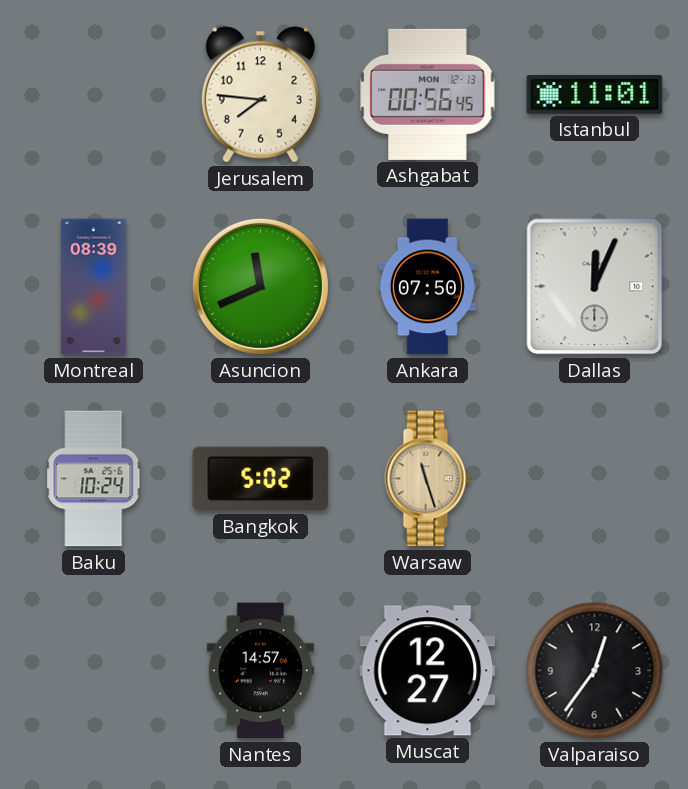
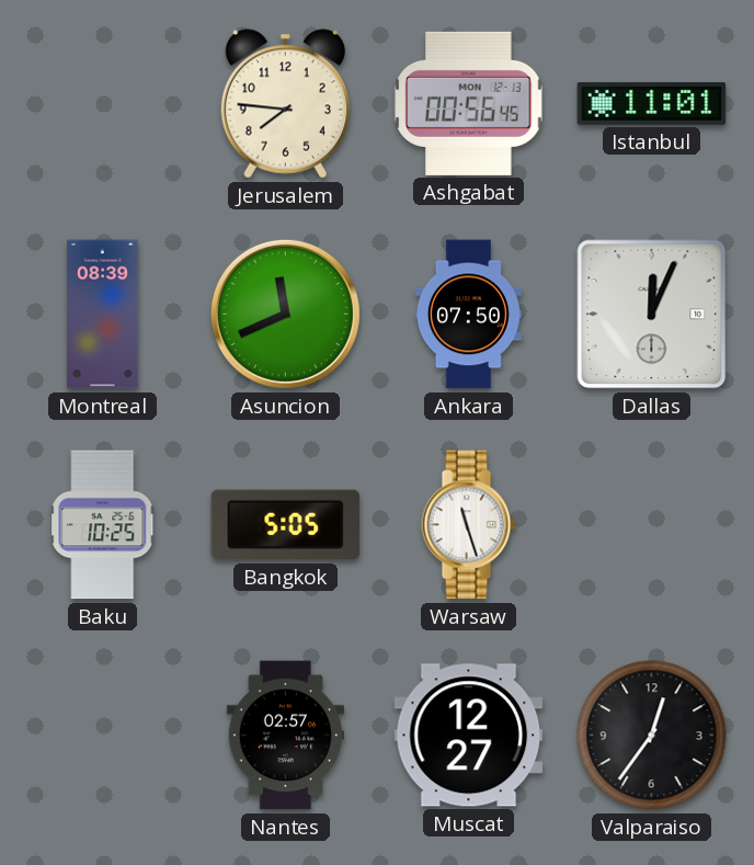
Baku: 10:24 -> 10:25 (103, 525)
Bangkok: 5:02 -> 5:05 (286, 525)
Warsaw dial: champagne -> white (469, 525)
Nantes: 14:57 -> 02:57 (285, 736)
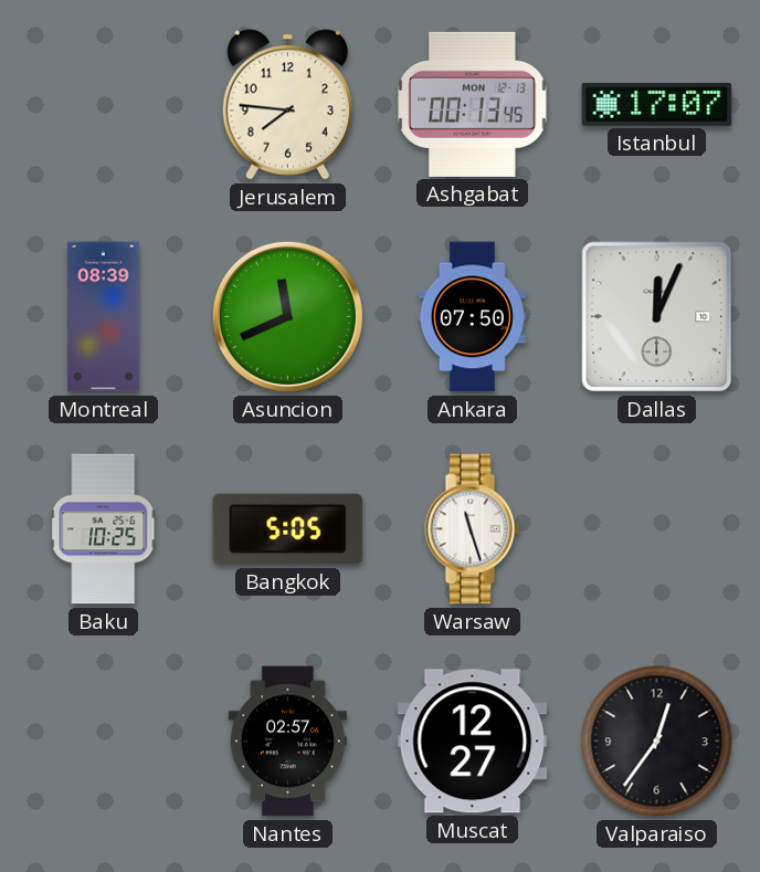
Ashgabat: 00:56 -> 00:13 (473, 104)
Istanbul: 11:01 -> 17:07 (657, 104)
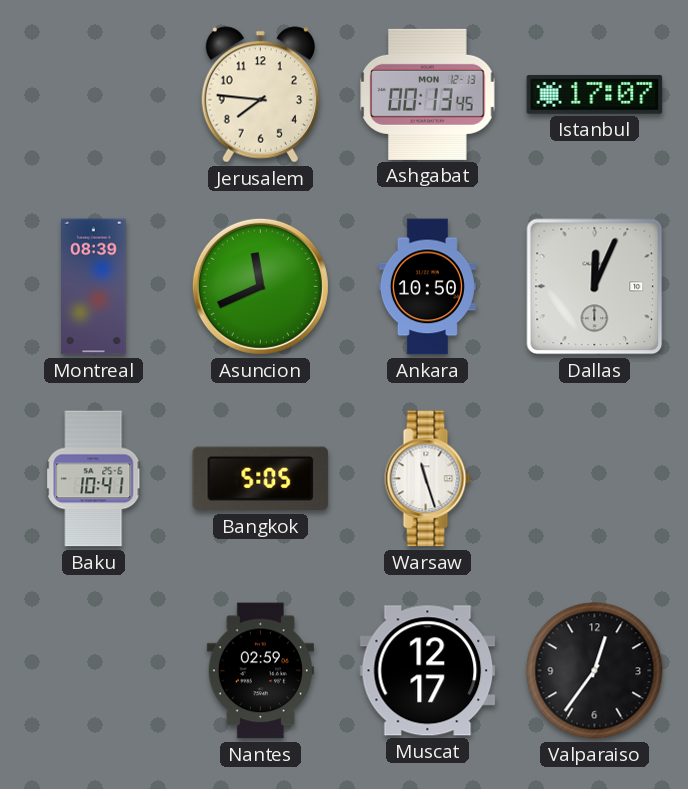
Ankara: 07:50 -> 10:50 (427, 287)
Baku: 10:25 -> 10:41 (94, 479)
Nantes: 02:57 -> 02:59 (260, 671)
Muscat: 12:27 -> 12:17 (428, 671)
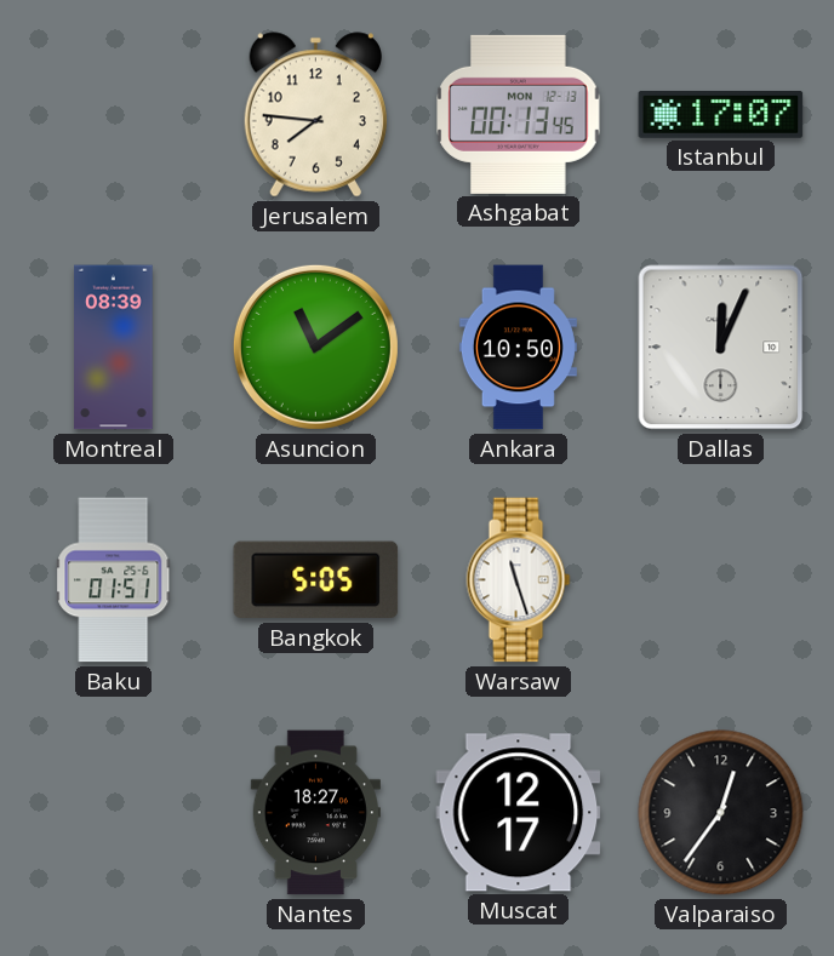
Asuncion: 11:41 -> 11:09 (315, 347)
Baku: 10:41 -> 01:51 (114, 580)
Nantes: 02:59 -> 18:27 (315, 813)
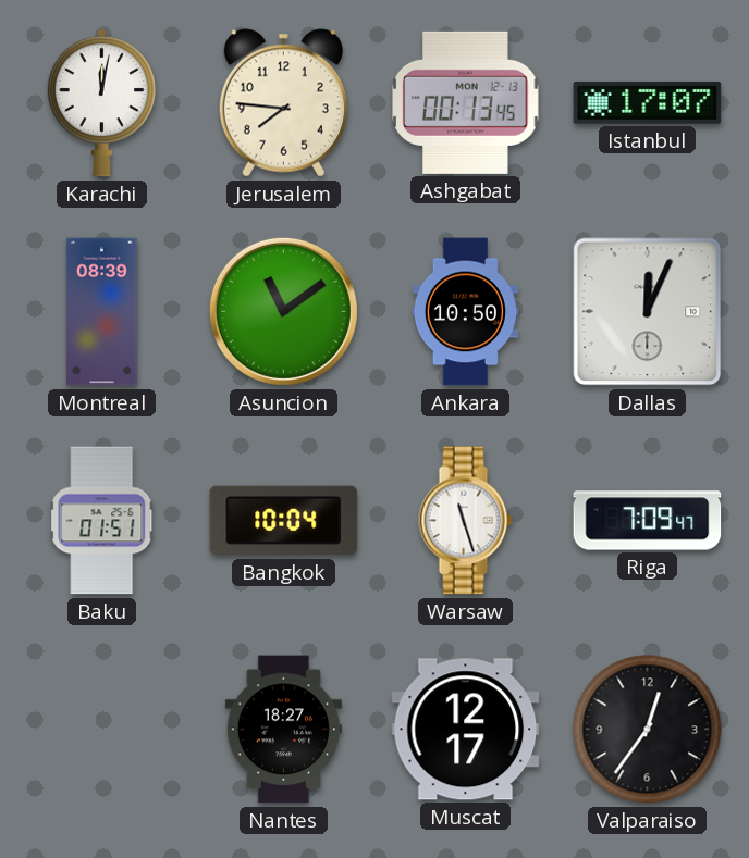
Karachi: none -> 12:02 (101, 103)
Bangkok: 5:05 -> 10:04 (284, 521)
Riga: none -> 7:09 (648, 521)
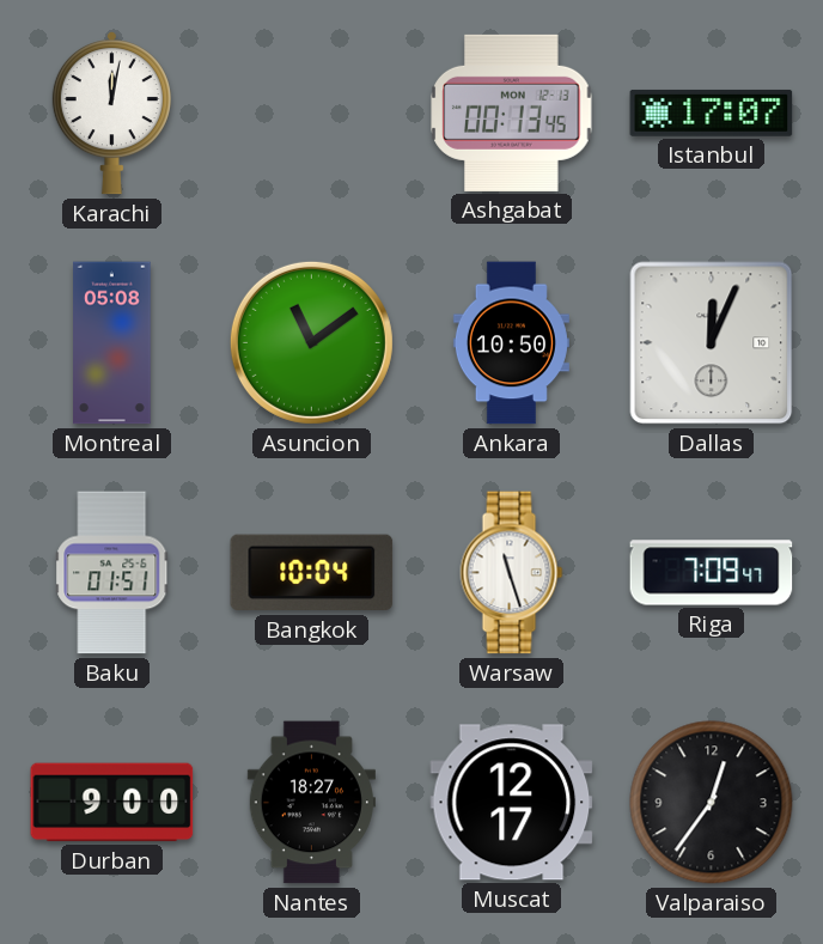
Jerusalem: 7:46 -> none (283, 103)
Montreal: 08:39 -> 05:08 (112, 343)
Durban: none -> 9:00 (112, 803)
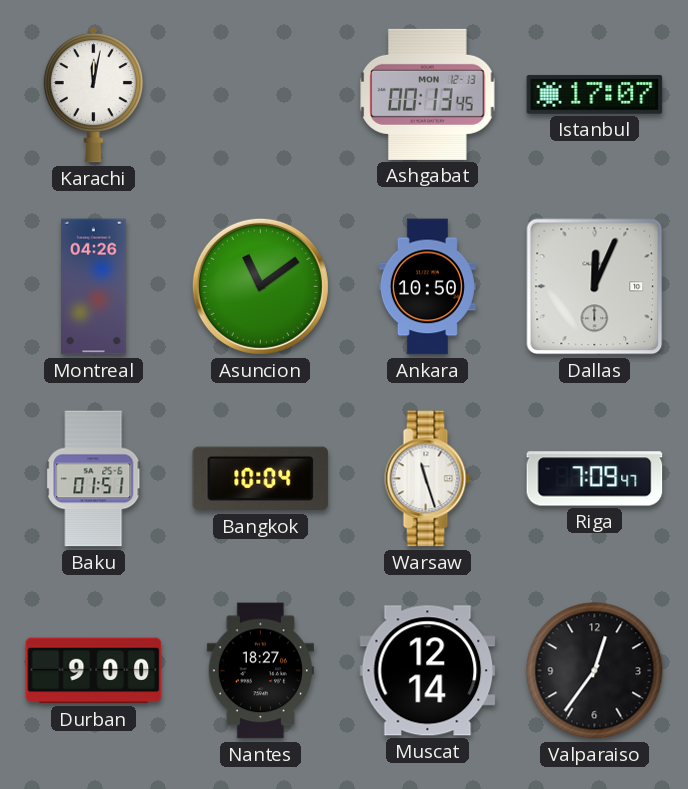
Montreal: 05:08 -> 04:26 (94, 287)
Muscat: 12:17 -> 12:14 (428, 671)
